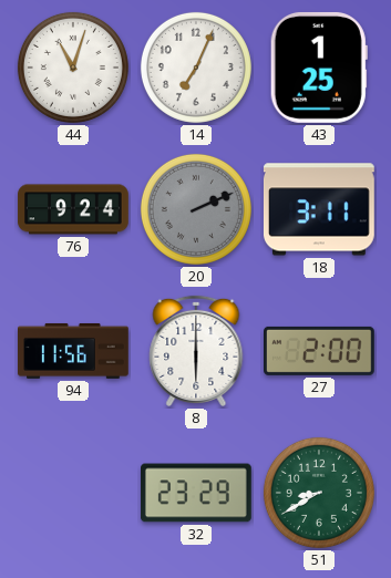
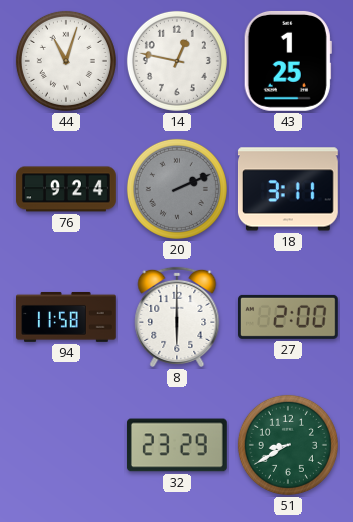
14: 7:04 -> 12:47 (177, 61)
94: 11:56 -> 11:58 (67, 317)
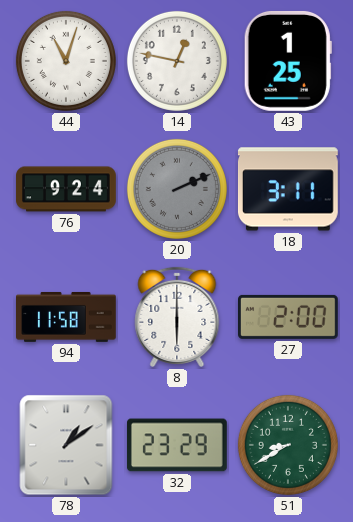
78: none -> 1:09 (66, 445)
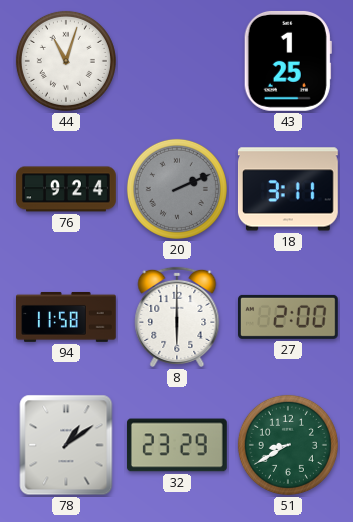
14: 12:47 -> none (177, 61)
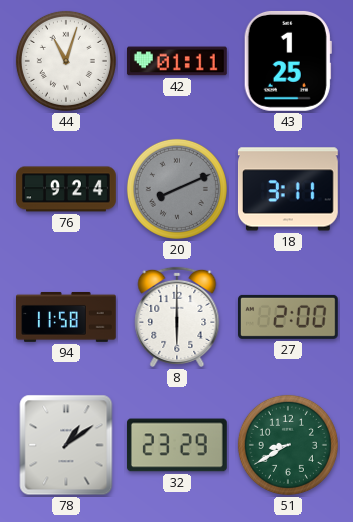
42: none -> 01:11 (178, 61)
20: 2:11 -> 8:11 (177, 189)
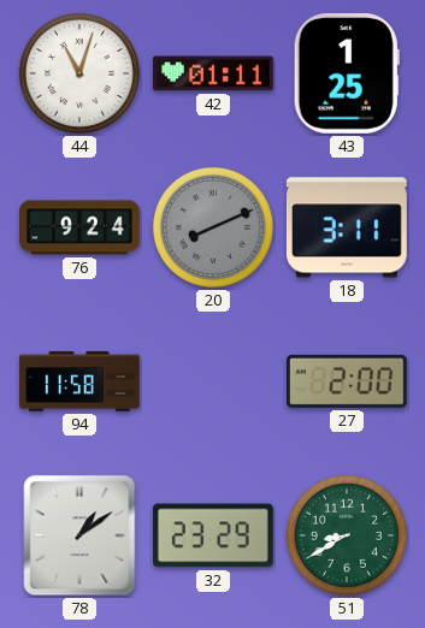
8: 6:00 -> none (177, 317)
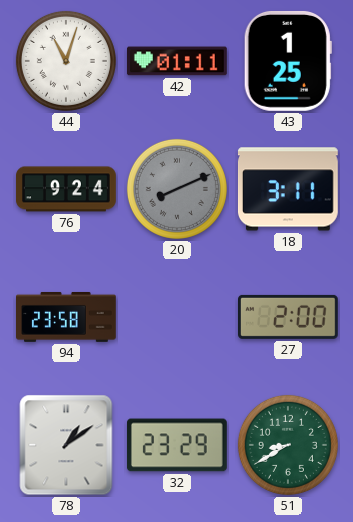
94: 11:58 -> 23:58 (67, 317)
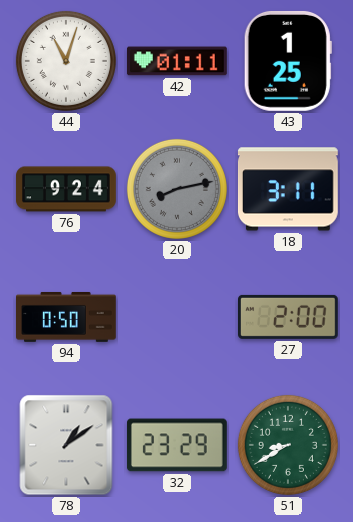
20: 8:11 -> 8:13 (177, 189)
94: 23:58 -> 0:50 (67, 317)
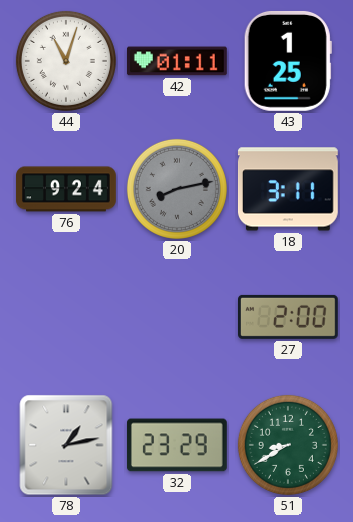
94: 0:50 -> none (67, 317)
78: 1:09 -> 1:13 (66, 445)
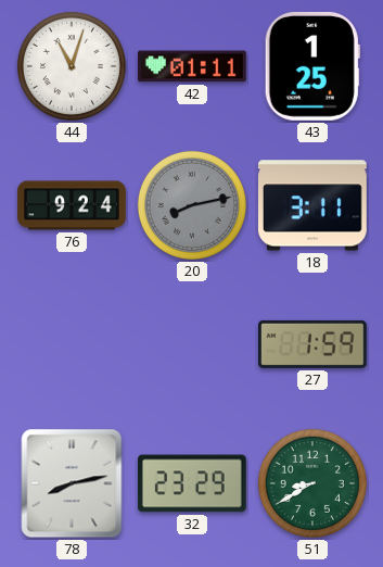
27: 2:00 -> 1:59 (314, 344)
78: 1:13 -> 8:13 (72, 483)
